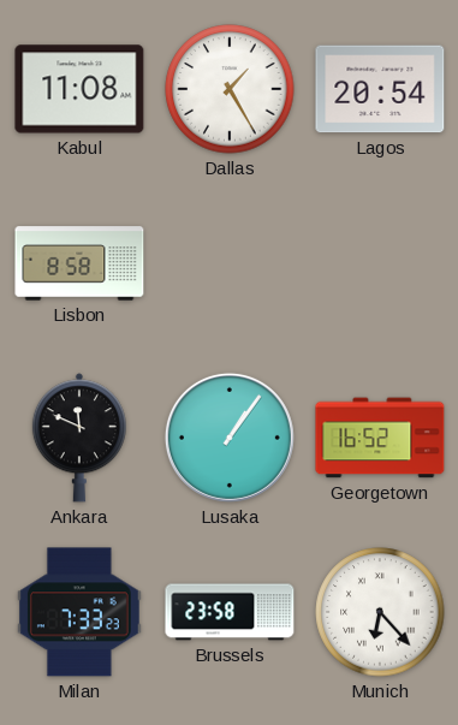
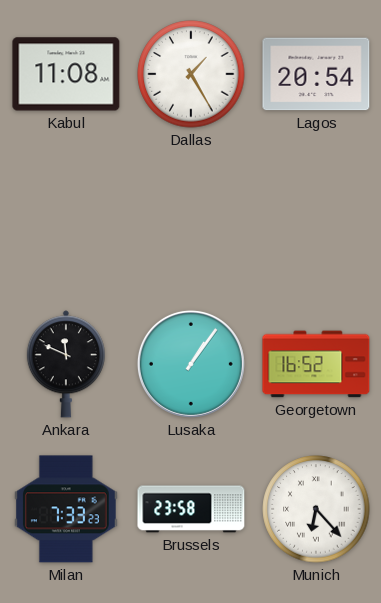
Lisbon: 8:58 -> none (79, 263)
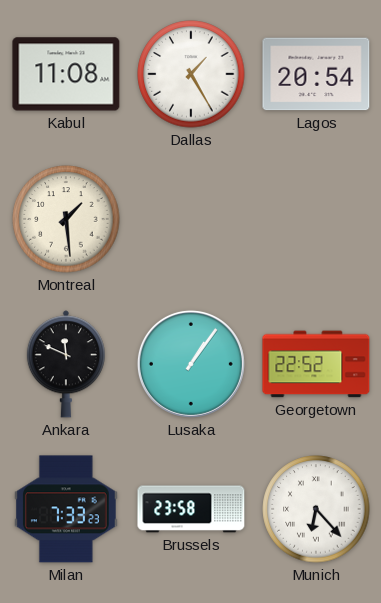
Montreal: none -> 1:29 (66, 219)
Georgetown: 16:52 -> 22:52 (316, 364)
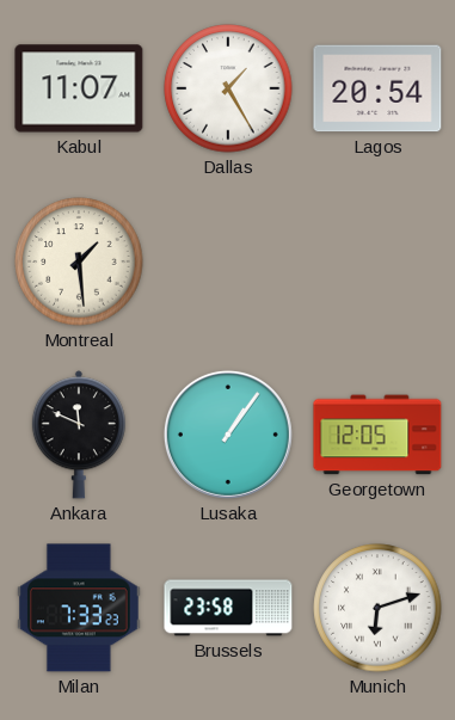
Kabul: 11:08 -> 11:07 (79, 88)
Georgetown: 22:52 -> 12:05 (377, 435)
Munich: 6:23 -> 6:12 (377, 608)
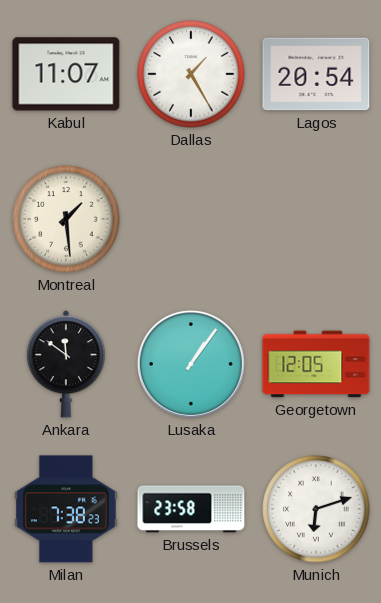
Ankara: 11:49 -> 11:51 (66, 364)
Milan: 7:33 -> 7:38 (66, 509)
